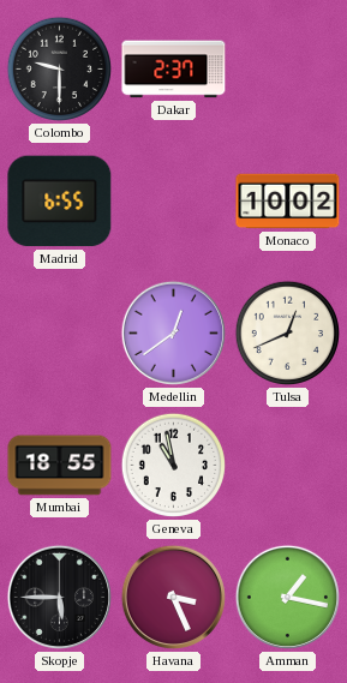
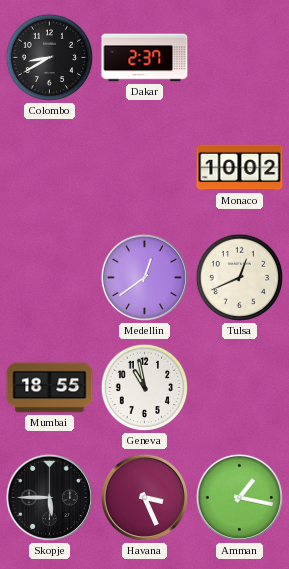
Colombo: 9:30 -> 8:40 (50, 58)
Madrid: 6:55 -> none (60, 202)
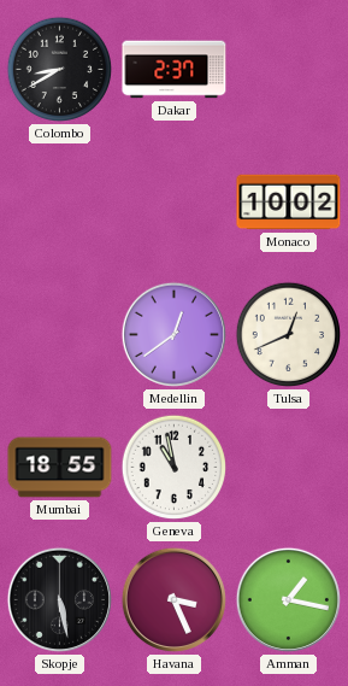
Skopje: 5:45 -> 5:28 (59, 599)
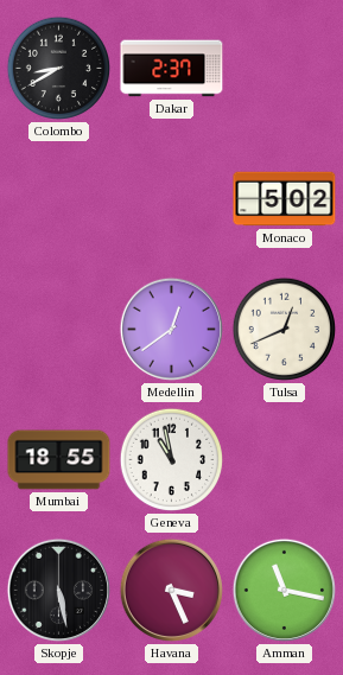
Monaco: 10:02 -> 5:02 (285, 199)
Amman: 1:17 -> 11:17 (284, 590)
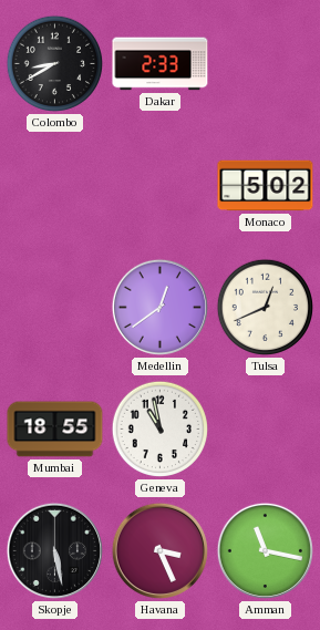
Dakar: 2:37 -> 2:33 (161, 64)
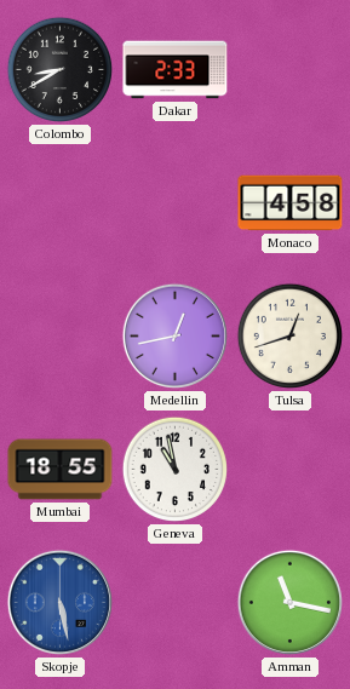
Monaco: 5:02 -> 4:58 (291, 203)
Medellin: 12:39 -> 12:43 (174, 335)
Tulsa: 12:41 -> 12:42 (291, 337)
Skopje dial: black -> blue (59, 602)
Havana: 3:26 -> none (159, 550)
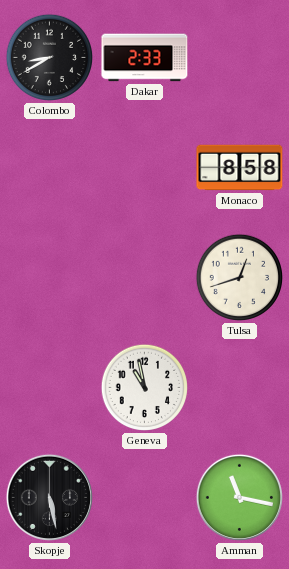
Monaco: 4:58 -> 8:58 (240, 168)
Medellin: 12:43 -> none (174, 335)
Mumbai: 18:55 -> none (61, 470)
Skopje dial: blue -> black (49, 497)
